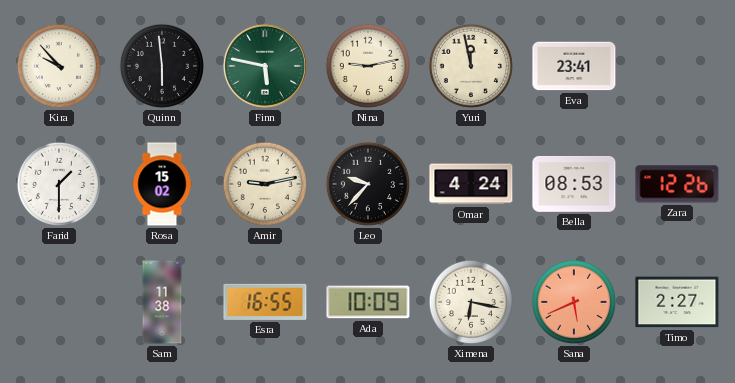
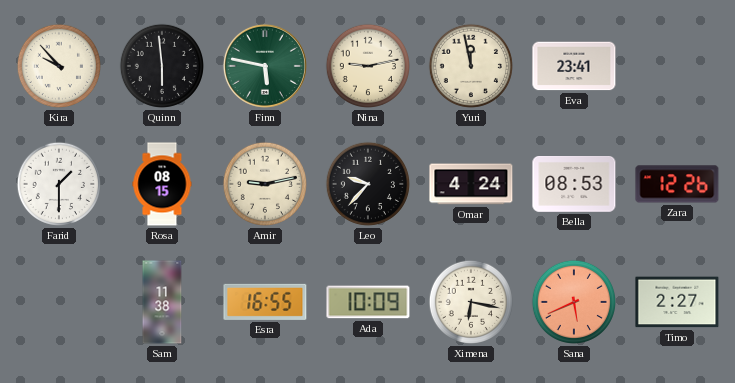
Rosa: 15:02 -> 08:15 (162, 184)
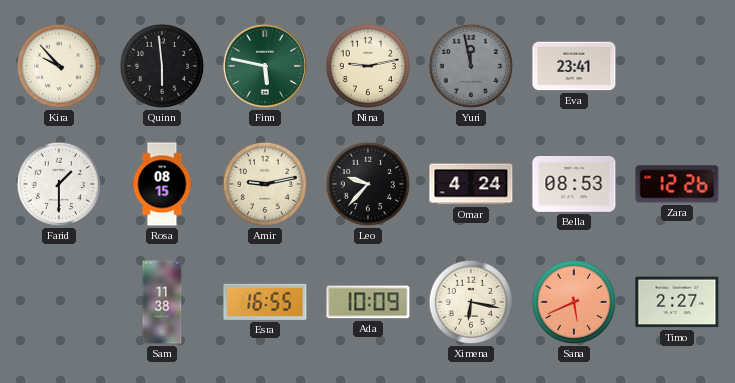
Yuri dial: cream -> grey (471, 66)
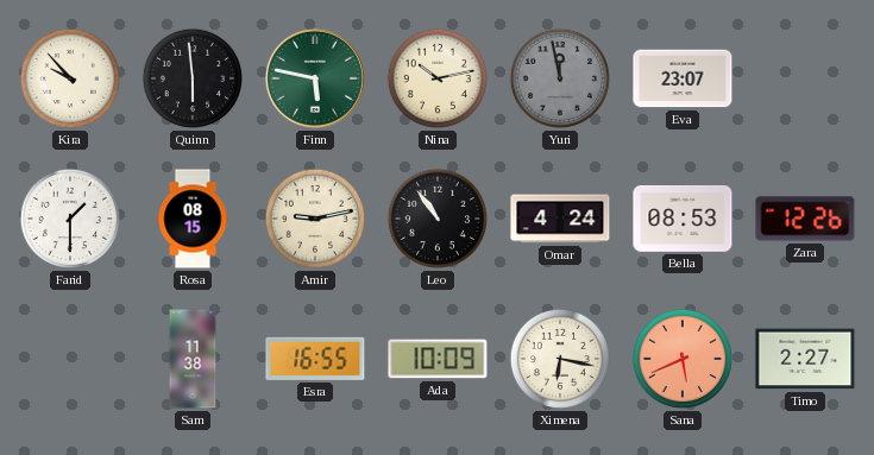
Nina: 9:13 -> 10:13 (438, 78)
Eva: 23:41 -> 23:07 (683, 78)
Leo: 9:37 -> 10:54 (438, 219)
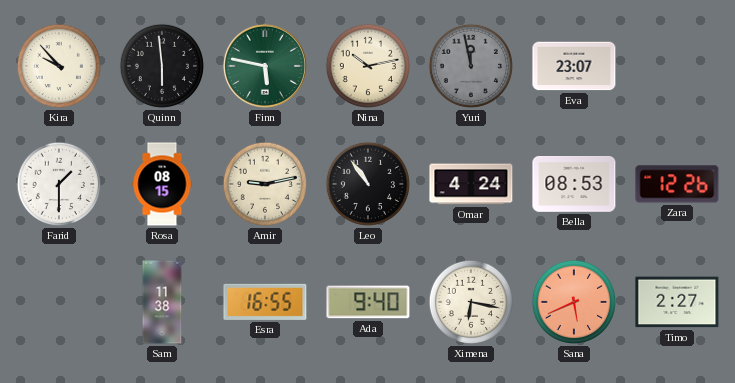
Ada: 10:09 -> 9:40 (368, 302)
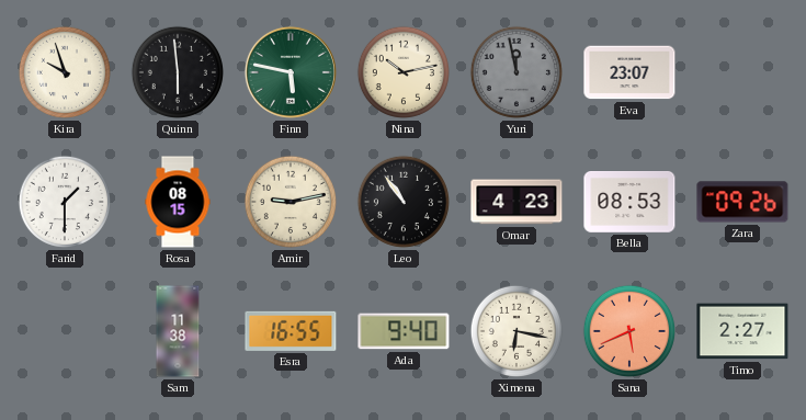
Kira: 9:53 -> 9:57 (65, 72)
Omar: 4:24 -> 4:23 (516, 202)
Zara: 12:26 -> 09:26 (742, 202)
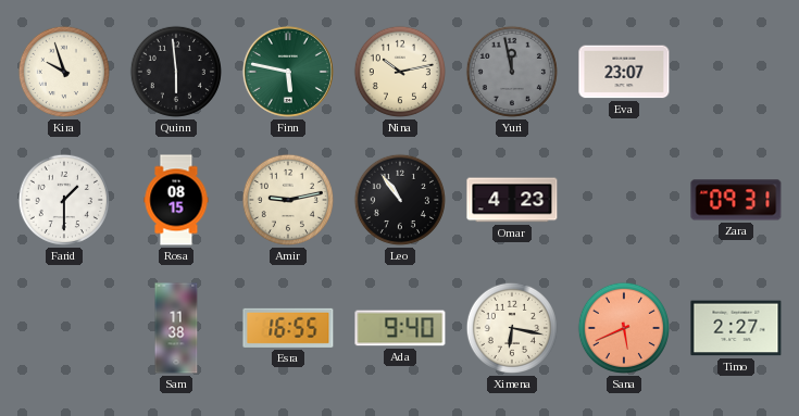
Bella: 08:53 -> none (629, 203)
Zara: 09:26 -> 09:31 (736, 200)
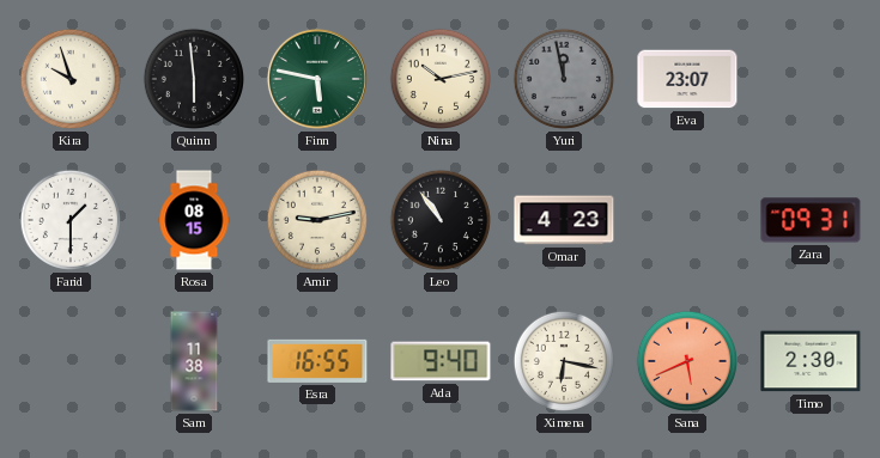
Timo: 2:27 -> 2:30 (811, 361)
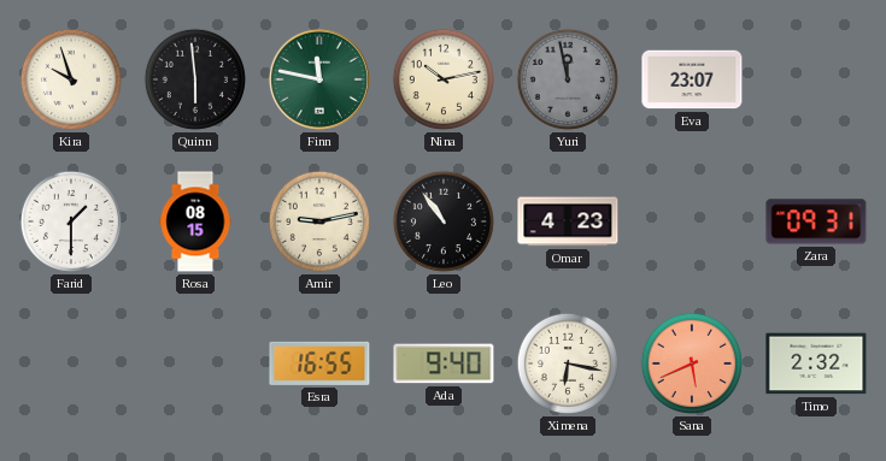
Finn: 5:47 -> 11:47 (319, 79)
Sam: 11:38 -> none (194, 361)
Timo: 2:30 -> 2:32 (816, 364)
